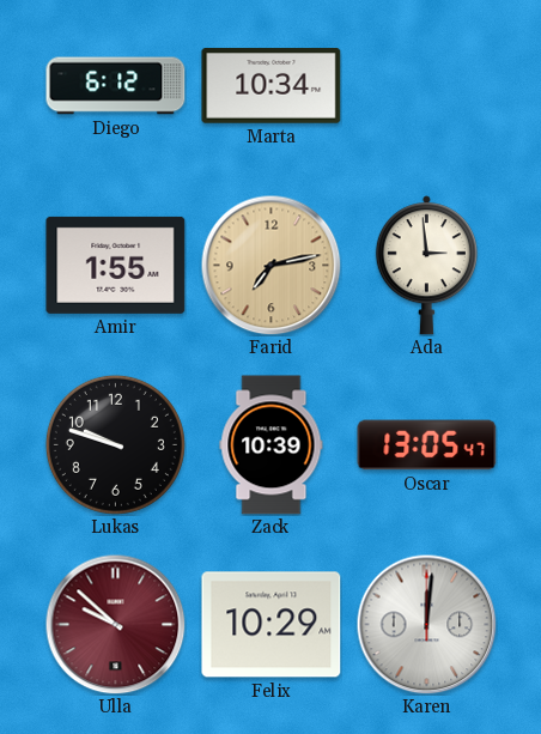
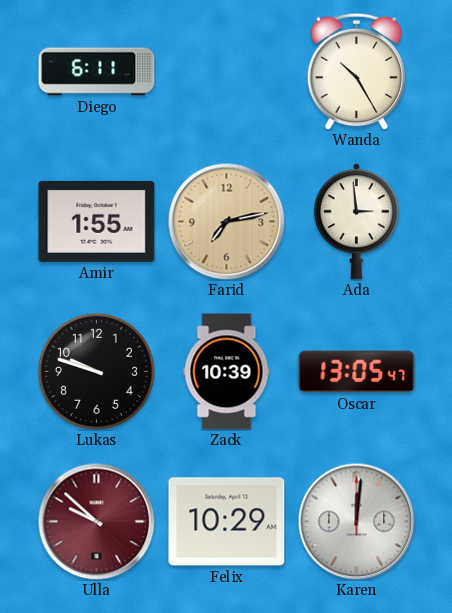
Diego: 6:12 -> 6:11 (97, 72)
Marta: 10:34 -> none (272, 86)
Wanda: none -> 10:25 (357, 71)
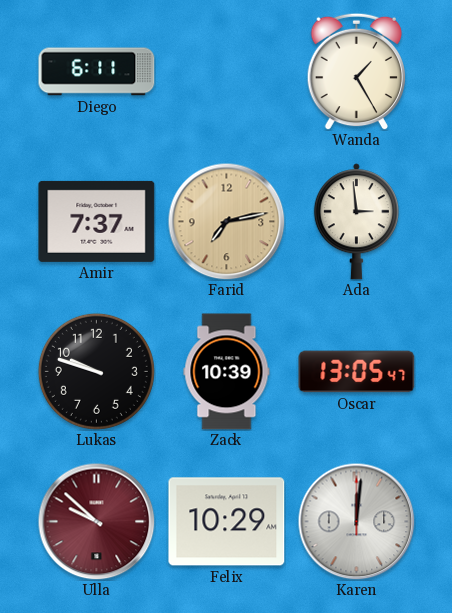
Wanda: 10:25 -> 1:25 (357, 71)
Amir: 1:55 -> 7:37 (97, 221)
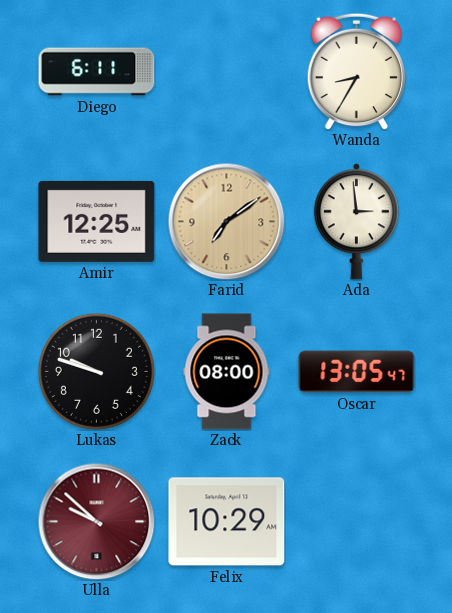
Wanda: 1:25 -> 8:35 (357, 71)
Amir: 7:37 -> 12:25 (97, 221)
Farid: 7:13 -> 7:09 (226, 221)
Zack: 10:39 -> 08:00 (227, 372)
Karen: 12:01 -> none (356, 521)
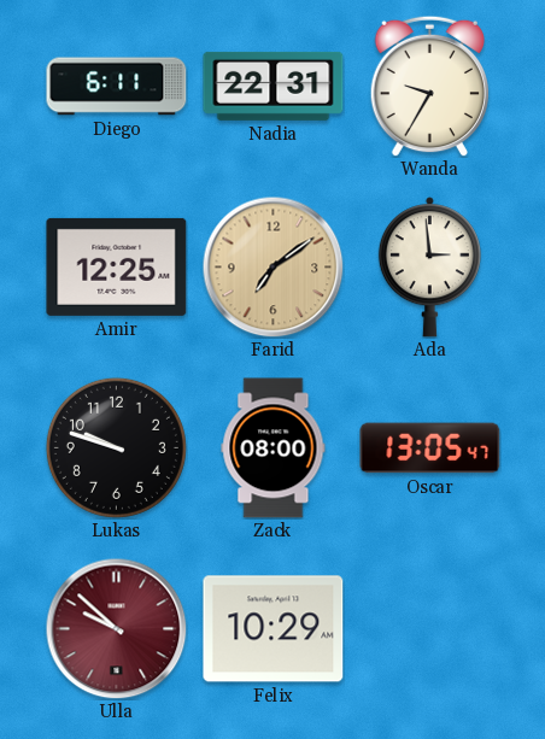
Nadia: none -> 22:31 (274, 86)
Wanda: 8:35 -> 9:35 (430, 86)
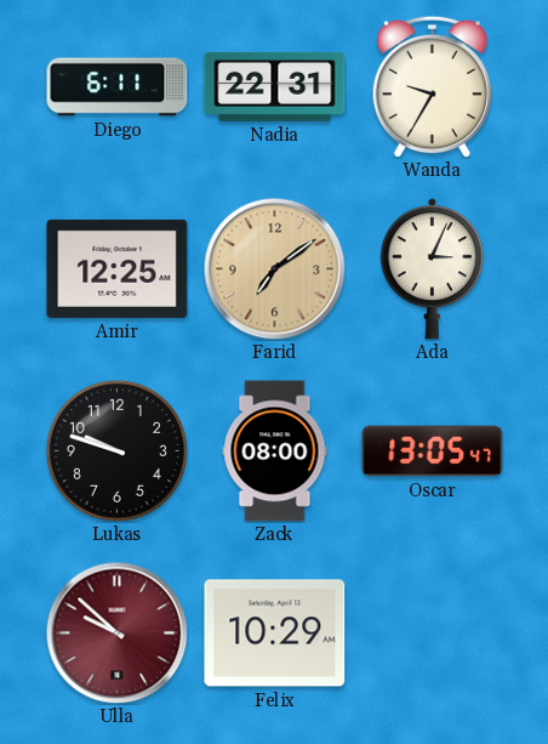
Ada: 2:59 -> 3:04 (432, 269)
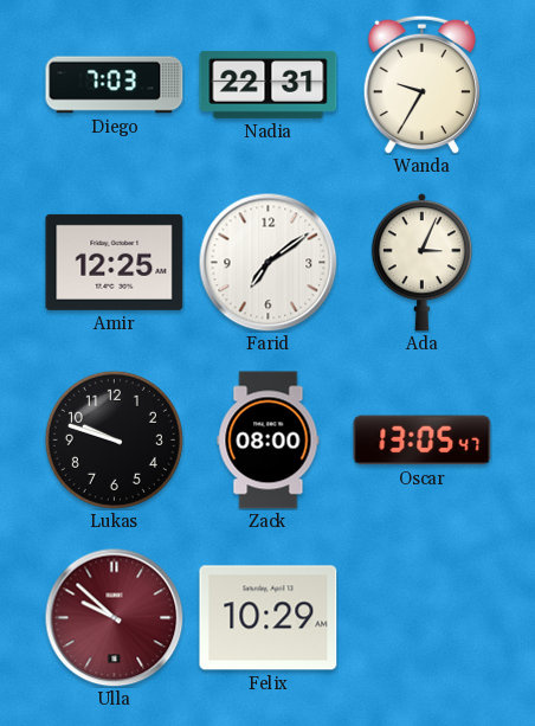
Diego: 6:11 -> 7:03 (115, 85)
Farid dial: champagne -> white (267, 262)
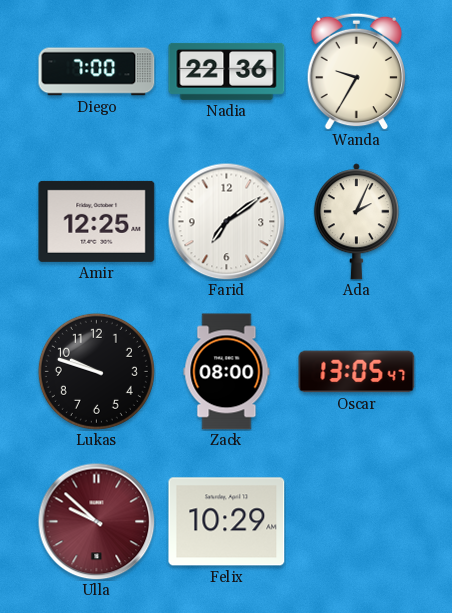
Diego: 7:03 -> 7:00 (97, 72)
Nadia: 22:31 -> 22:36 (227, 71)
Ada: 3:04 -> 2:04 (356, 222)
